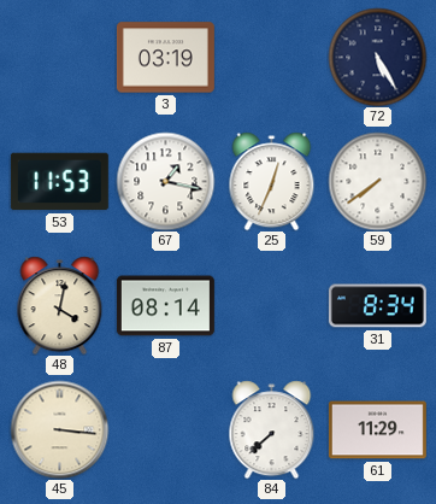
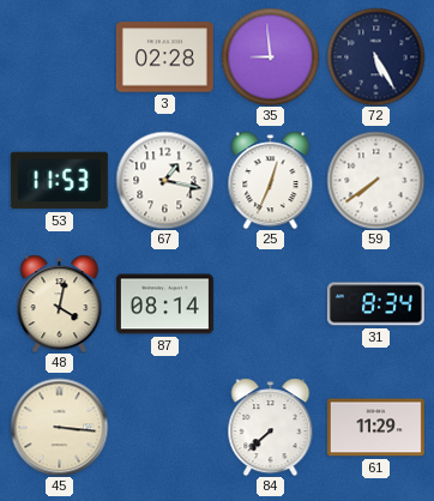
3: 03:19 -> 02:28 (164, 58)
35: none -> 8:59 (270, 56)
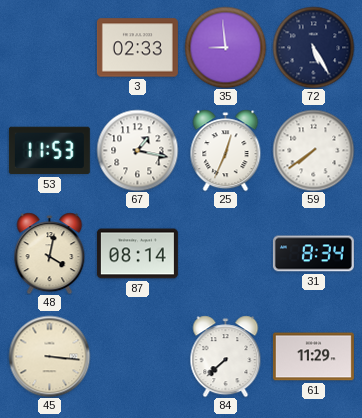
3: 02:28 -> 02:33 (137, 48)
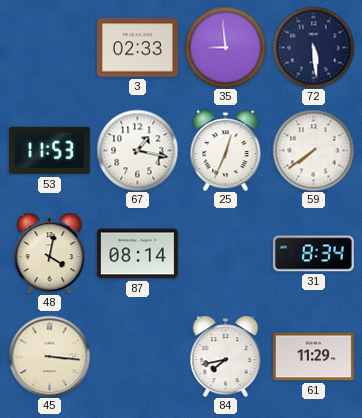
72: 5:25 -> 5:29 (313, 47)
84: 7:38 -> 7:43 (226, 356)
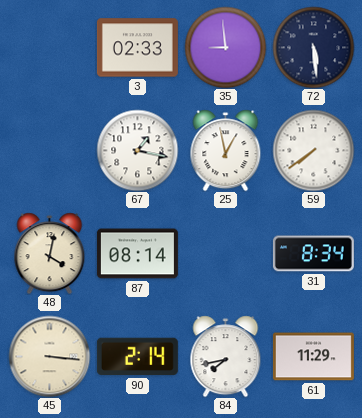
53: 11:53 -> none (49, 151)
25: 12:34 -> 12:58 (226, 150)
90: none -> 2:14 (137, 357)
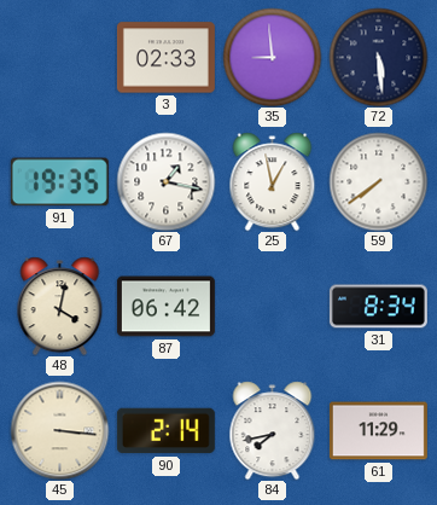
91: none -> 19:35 (59, 182)
87: 08:14 -> 06:42 (165, 307)
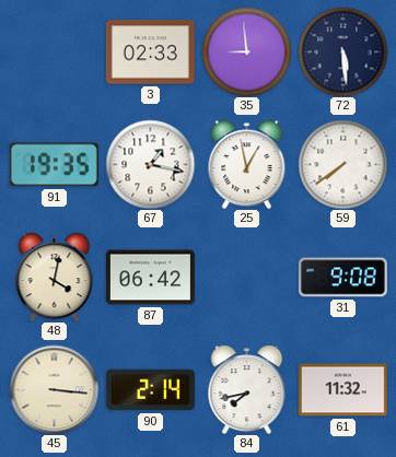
31: 8:34 -> 9:08 (342, 278)
61: 11:29 -> 11:32 (342, 390)
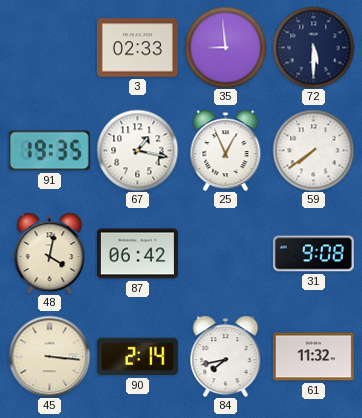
72: 5:29 -> 5:30 (313, 47)
25: 12:58 -> 12:56 (226, 150)
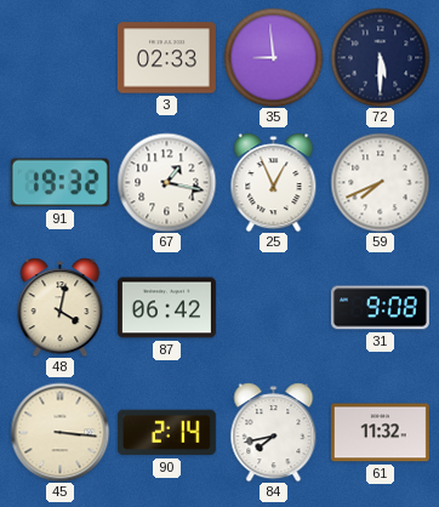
91: 19:35 -> 19:32 (59, 183)
59: 7:39 -> 7:41 (380, 182)
